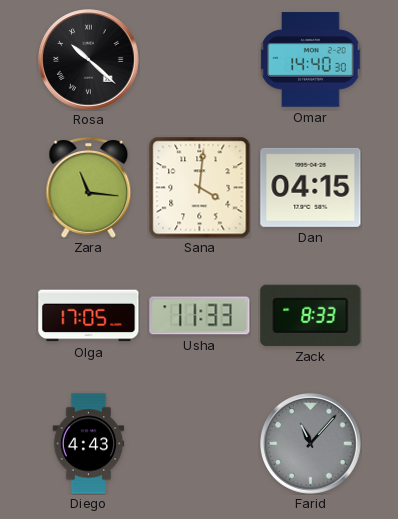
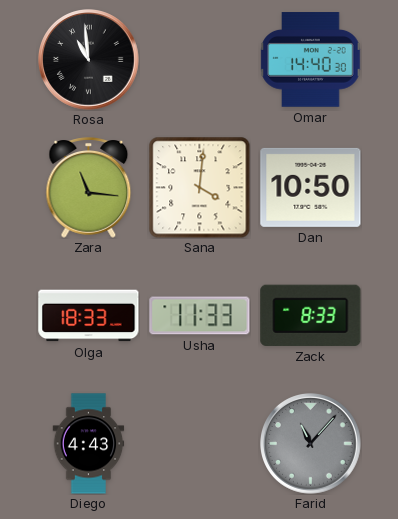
Rosa: 10:22 -> 10:59 (89, 60)
Dan: 04:15 -> 10:50 (311, 187)
Olga: 17:05 -> 18:33 (89, 316)
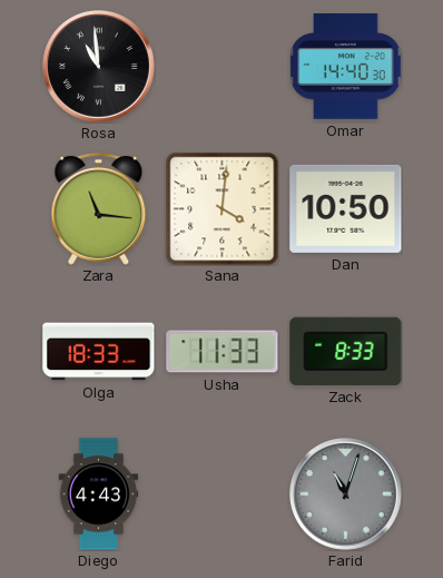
Farid: 11:07 -> 11:03 (346, 494)
